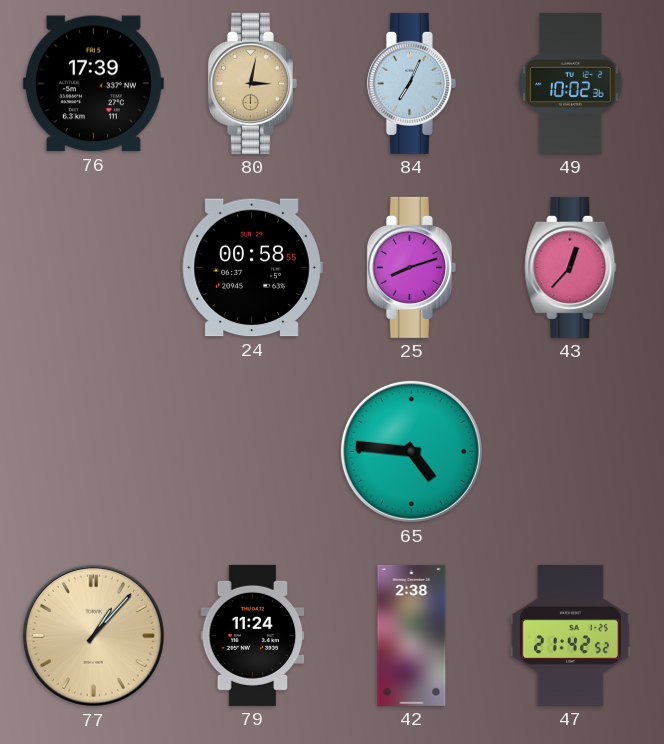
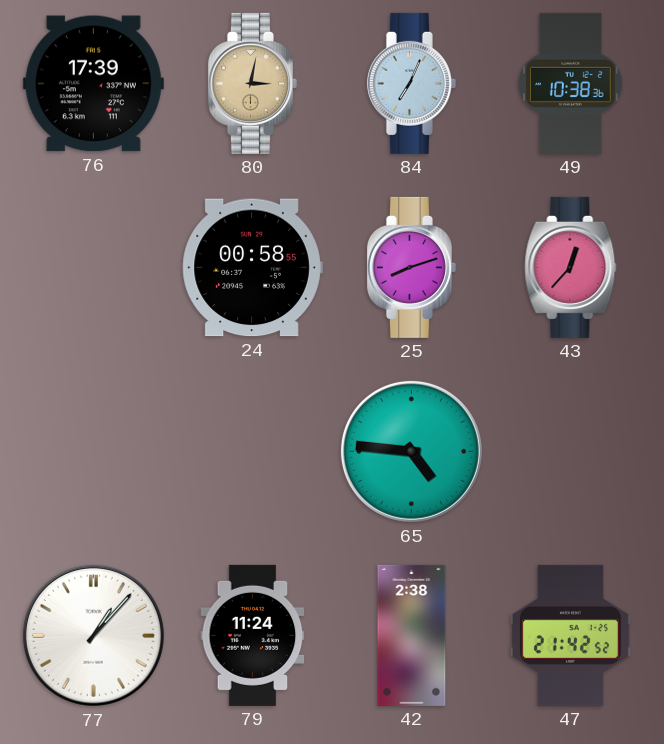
49: 10:02 -> 10:38 (571, 83)
77 dial: champagne -> white (93, 635)
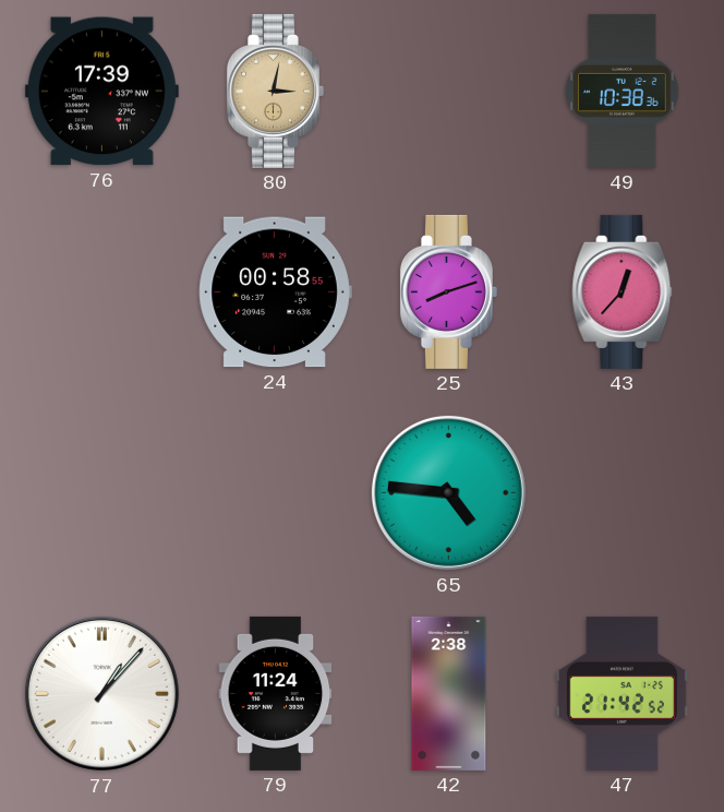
84: 7:04 -> none (411, 83)
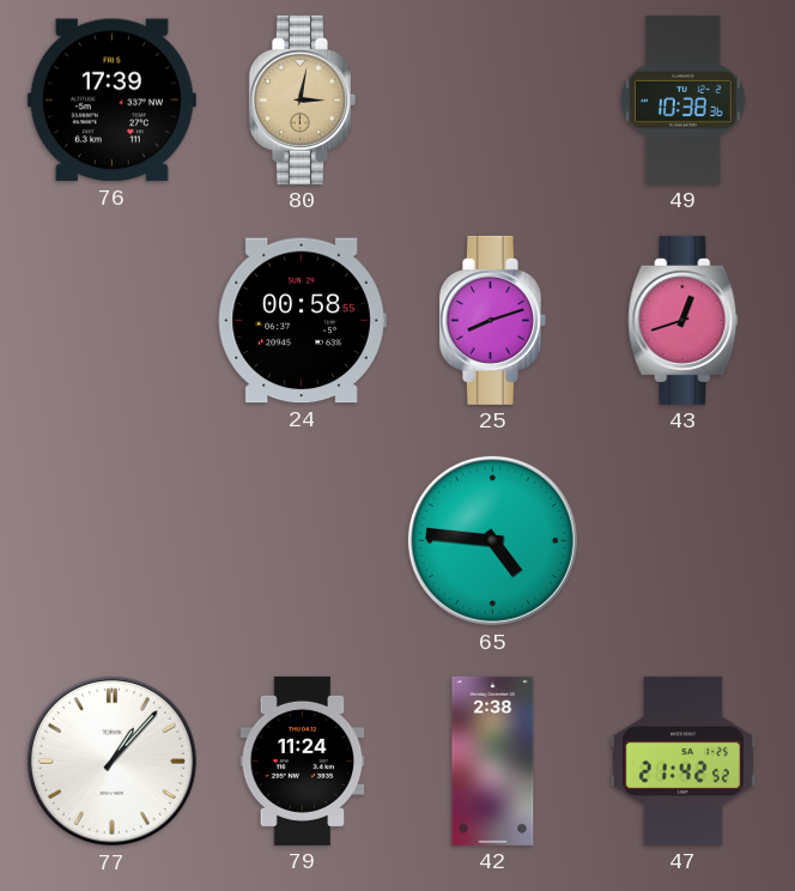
43: 12:37 -> 12:42 (684, 320)
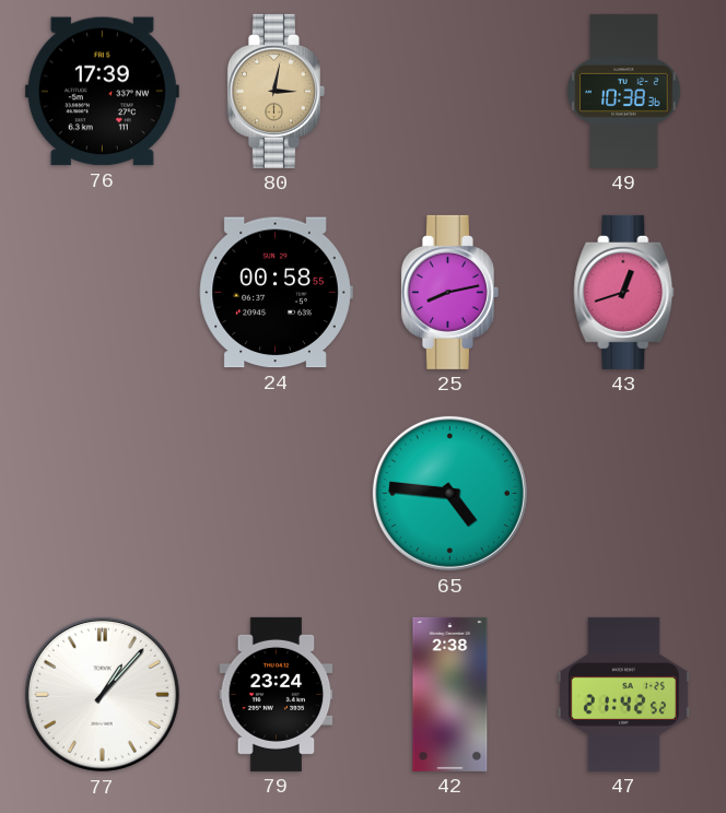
25: 8:12 -> 8:13 (449, 292)
79: 11:24 -> 23:24 (277, 694)
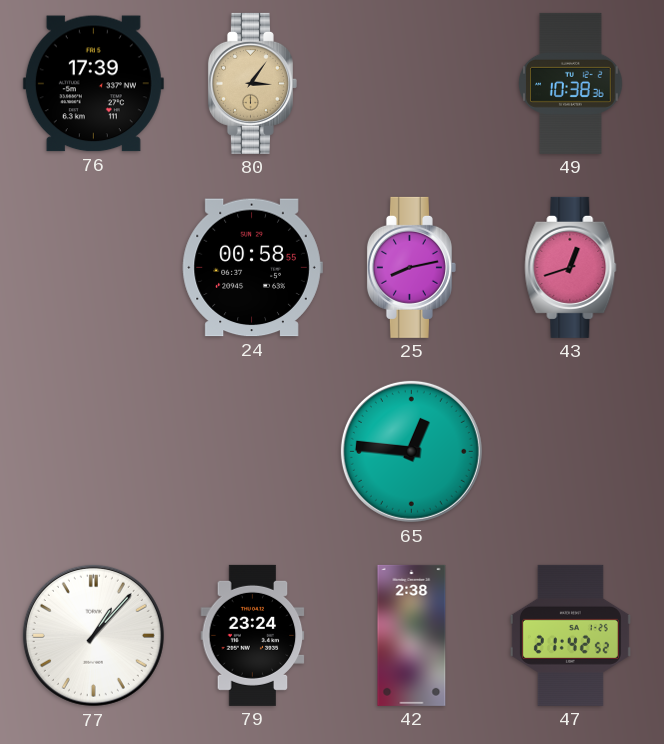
80: 3:02 -> 3:06 (252, 83)
65: 4:46 -> 12:46 (411, 451)
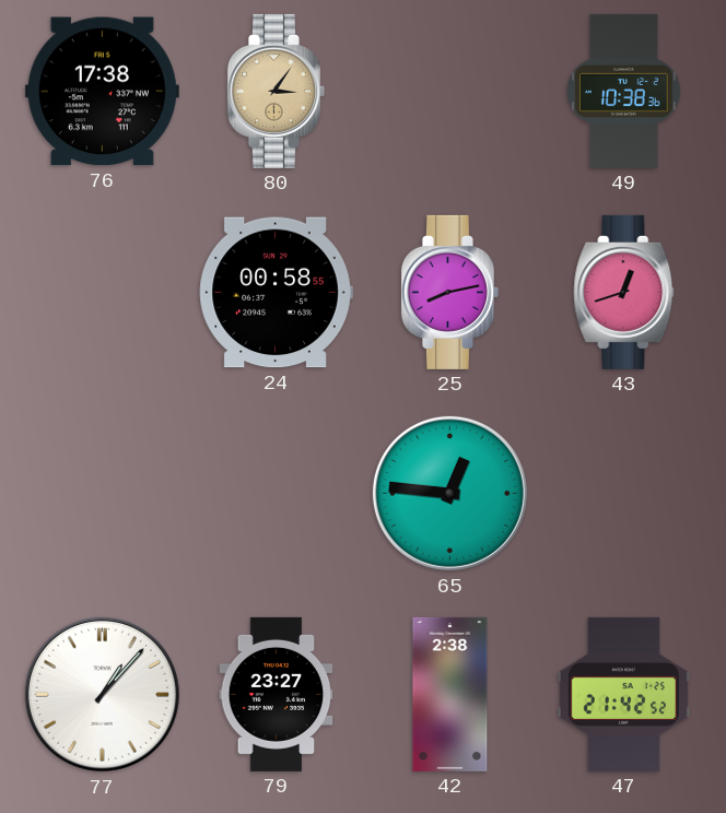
76: 17:39 -> 17:38 (102, 92)
79: 23:24 -> 23:27 (277, 694)
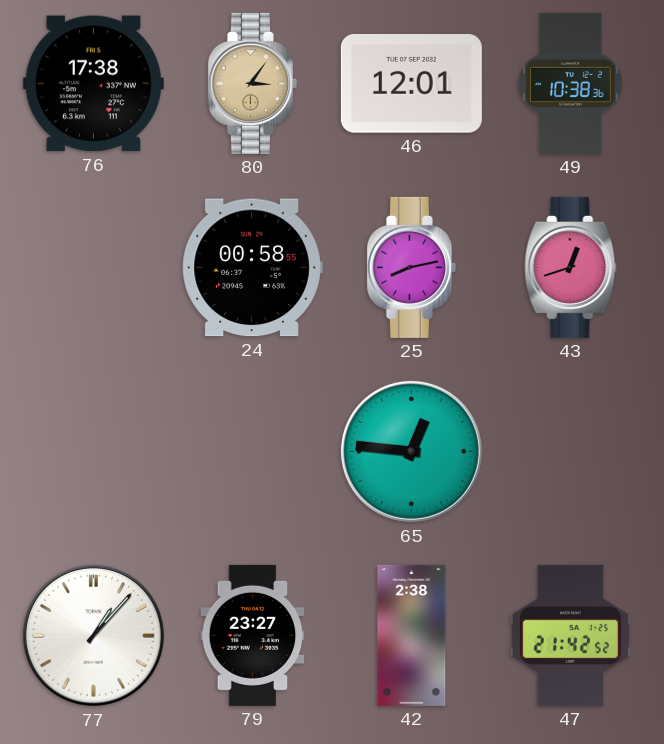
46: none -> 12:01 (411, 84)
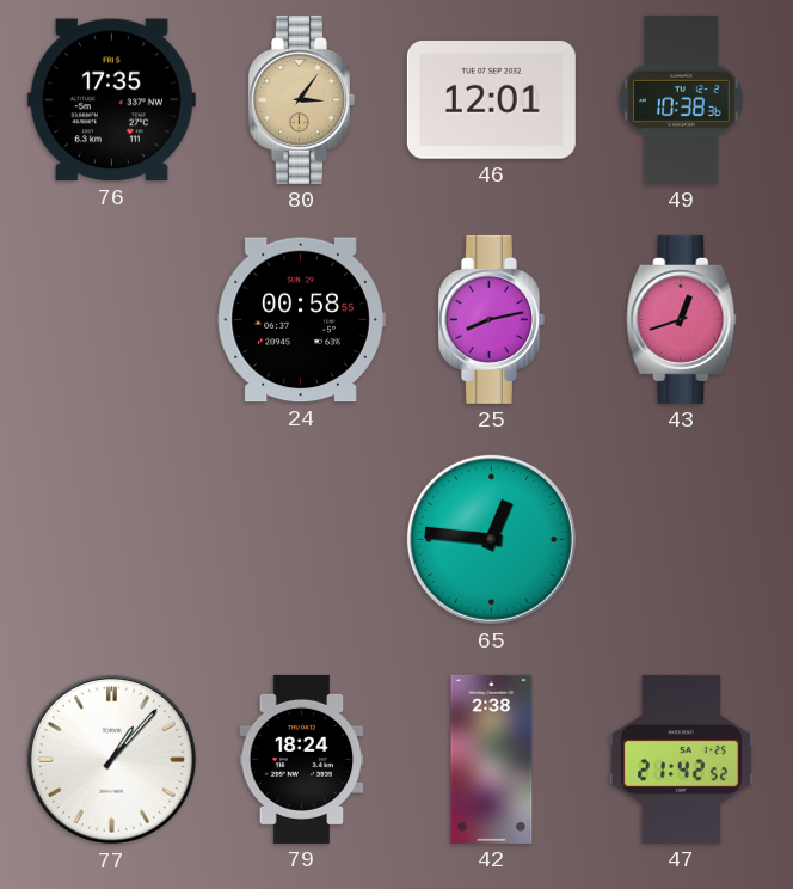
76: 17:38 -> 17:35 (111, 100)
79: 23:27 -> 18:24 (302, 759)
